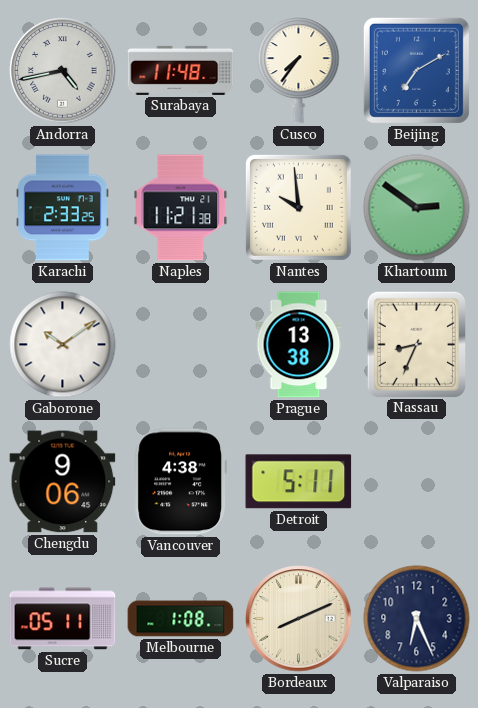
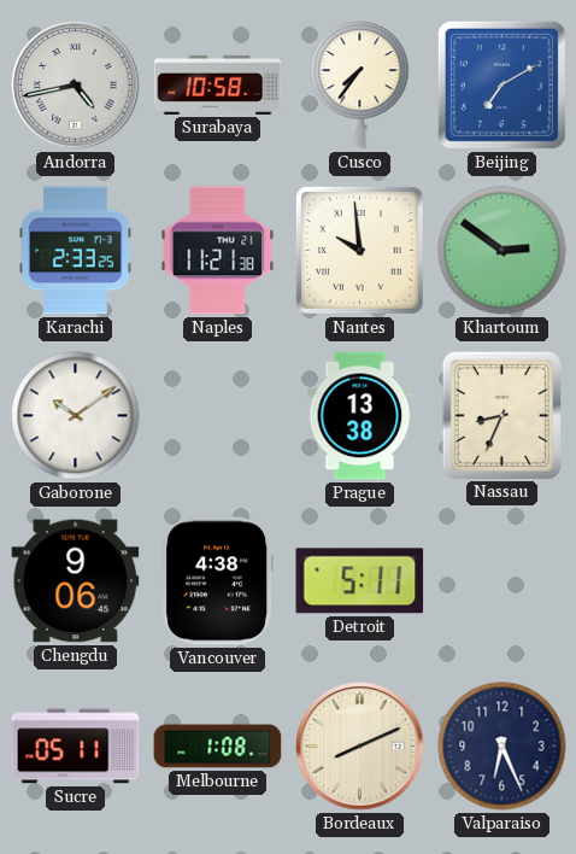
Surabaya: 11:48 -> 10:58 (218, 84)
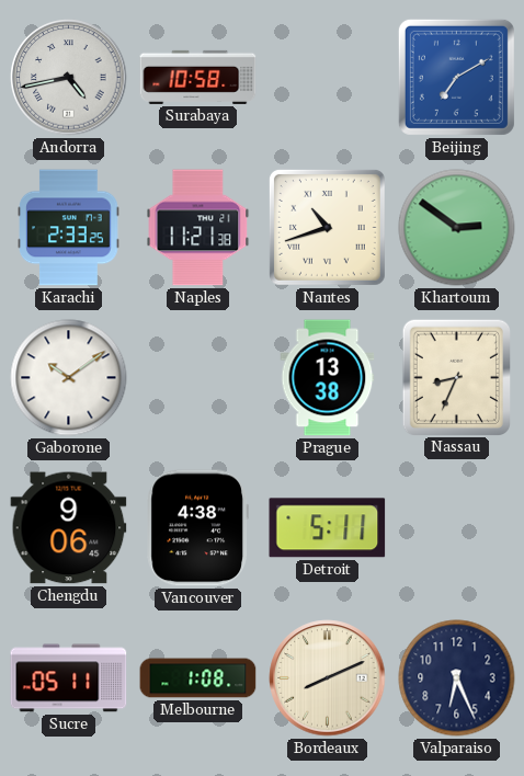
Cusco: 7:36 -> none (360, 86)
Nantes: 9:59 -> 10:42 (327, 227)
